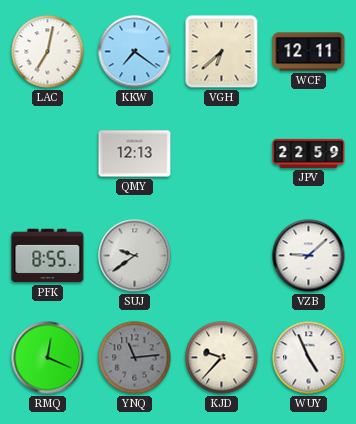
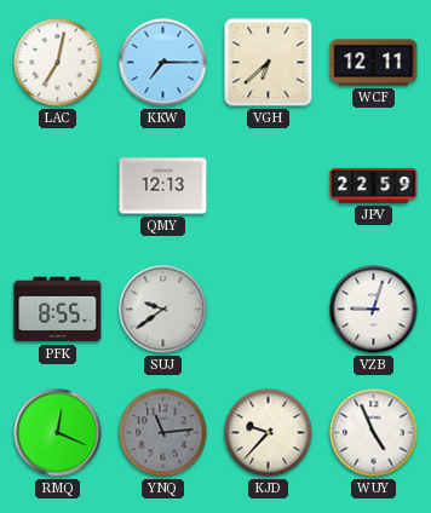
KKW: 7:21 -> 7:15 (163, 63)
VZB: 9:08 -> 9:03 (374, 310)
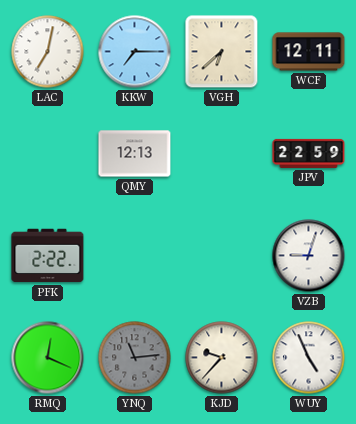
PFK: 8:55 -> 2:22 (48, 256)
SUJ: 9:39 -> none (163, 310)
